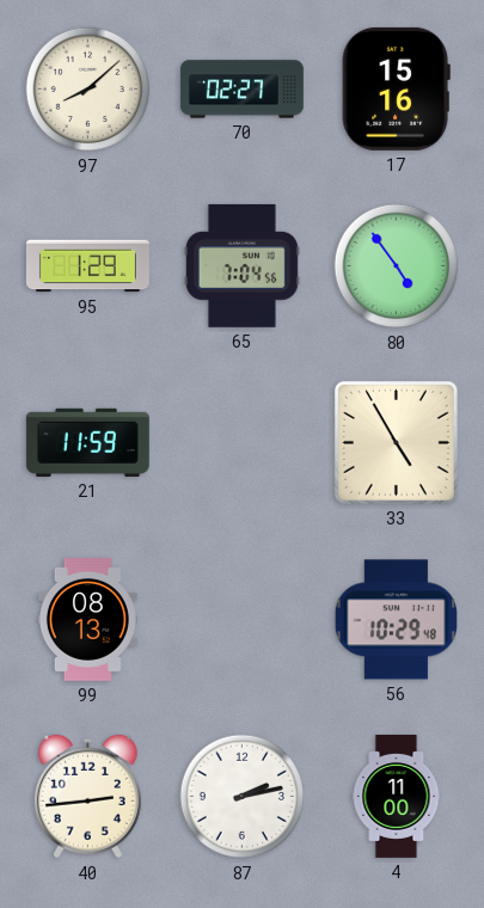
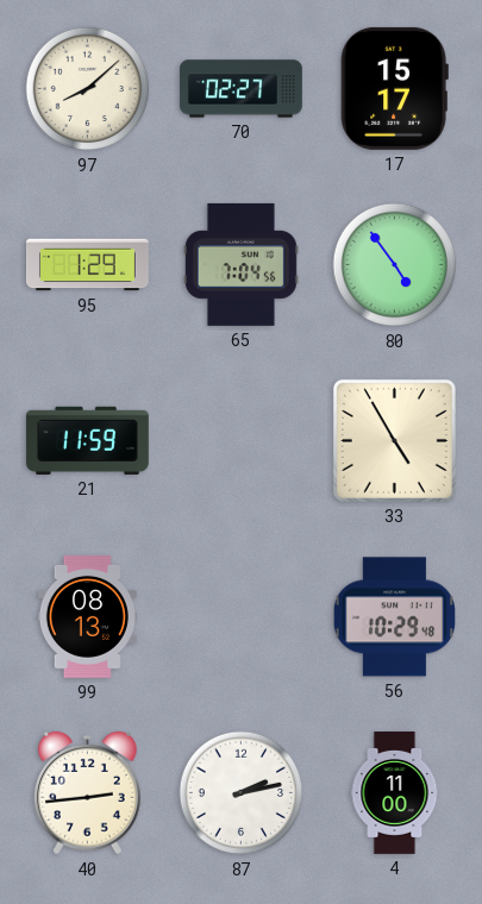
17: 15:16 -> 15:17 (394, 88)
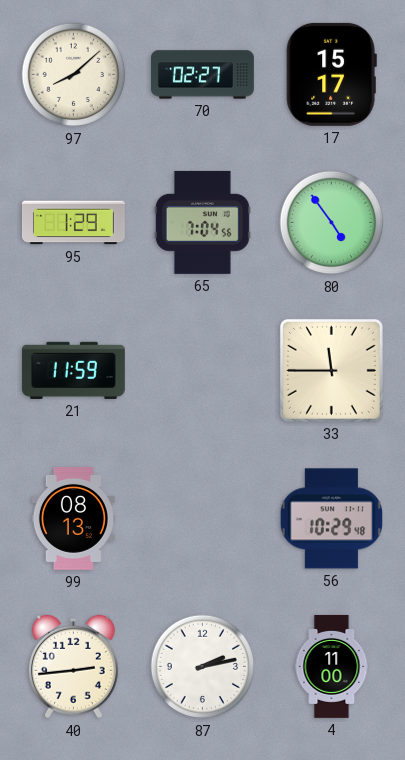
33: 4:55 -> 11:45 (331, 370)
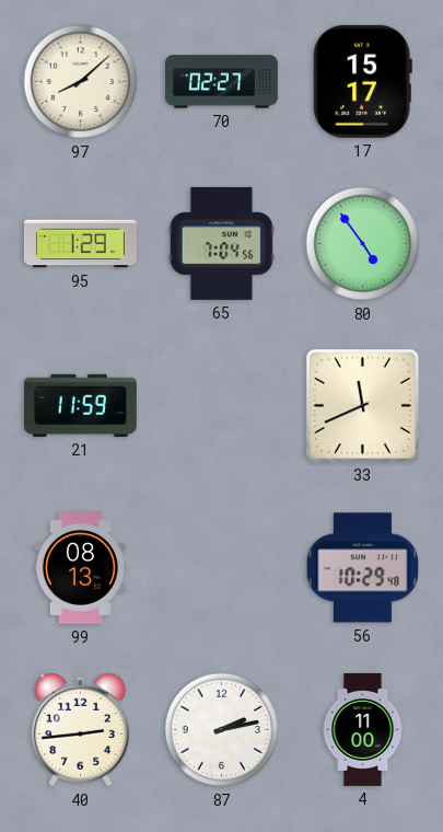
33: 11:45 -> 11:41 (362, 405)
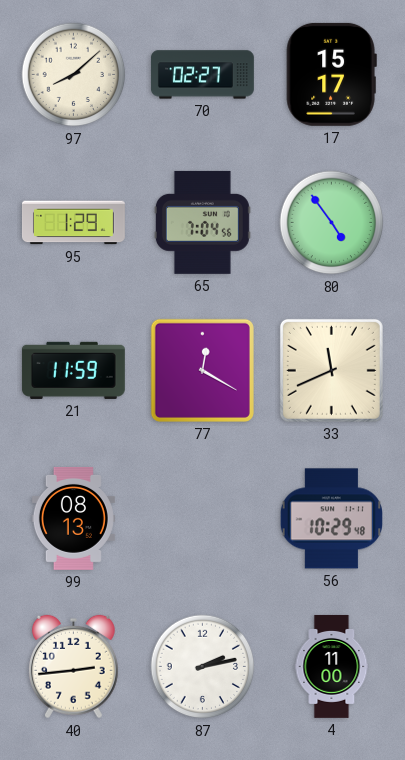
77: none -> 12:20 (202, 370)
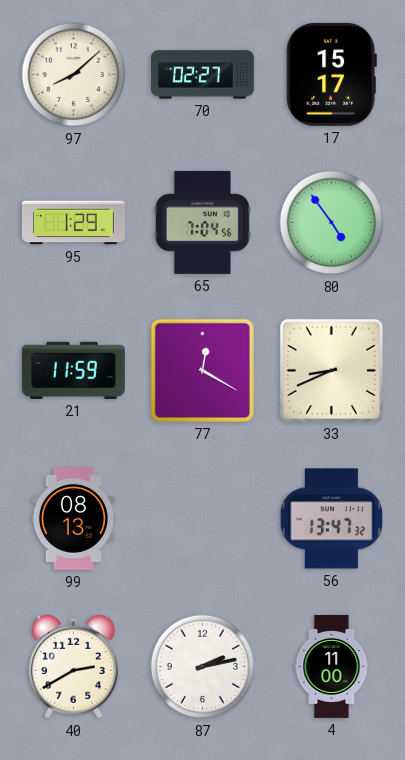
33: 11:41 -> 8:41 (331, 370)
56: 10:29 -> 13:47 (331, 519)
40: 2:44 -> 2:40 (73, 667)
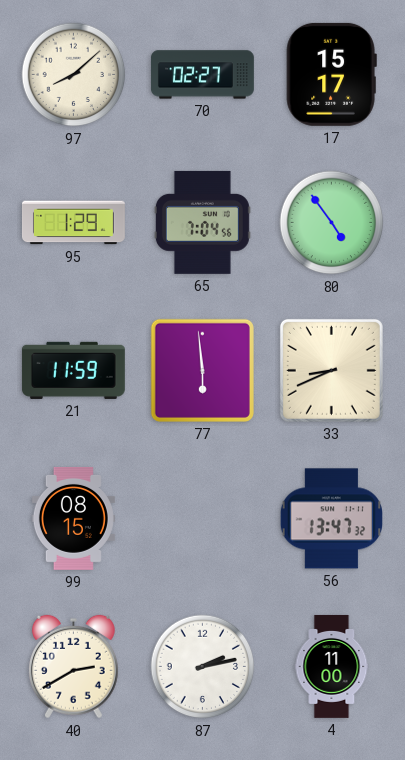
77: 12:20 -> 5:59 (202, 370)
99: 08:13 -> 08:15 (73, 518)
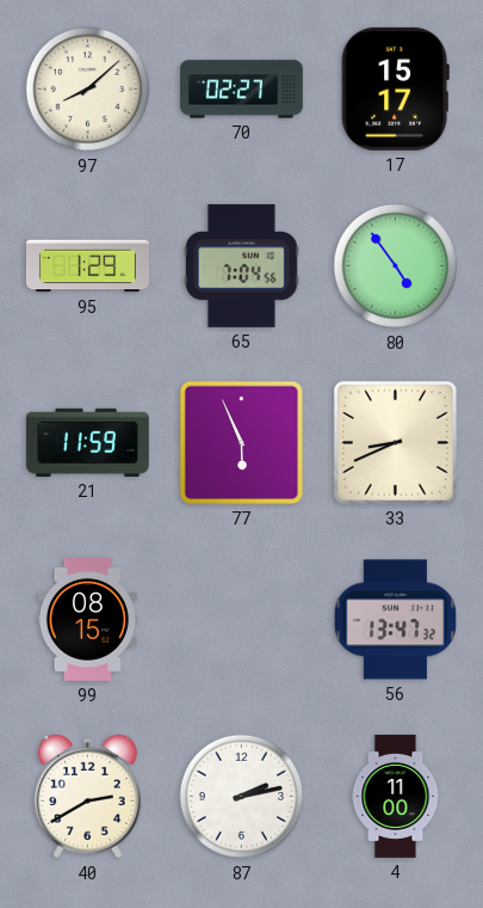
77: 5:59 -> 5:56 (241, 442)
